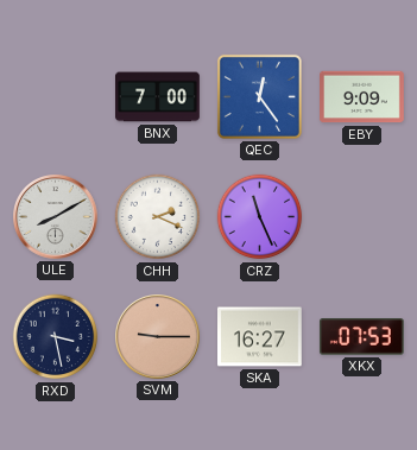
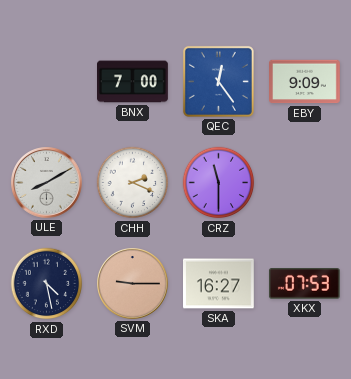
CRZ: 11:26 -> 11:30 (219, 183)
RXD: 3:28 -> 4:28 (47, 284)
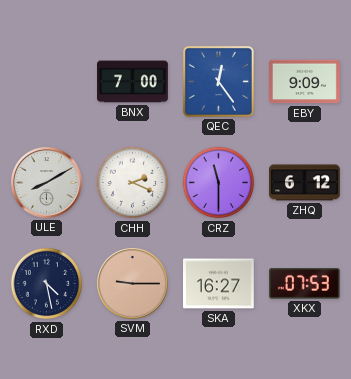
ZHQ: none -> 6:12 (305, 183)
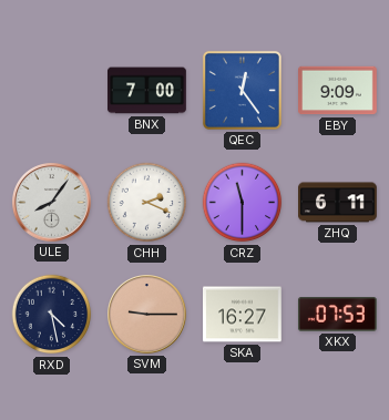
ULE: 8:10 -> 8:06 (52, 203)
ZHQ: 6:12 -> 6:11 (338, 203)
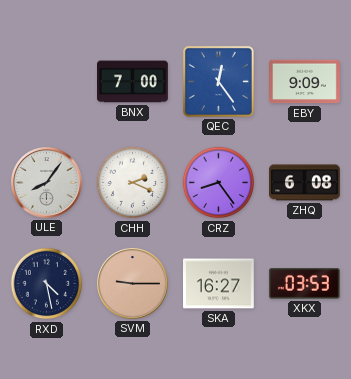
CRZ: 11:30 -> 8:24 (219, 183)
ZHQ: 6:11 -> 6:08 (305, 183)
XKX: 07:53 -> 03:53 (304, 284)
